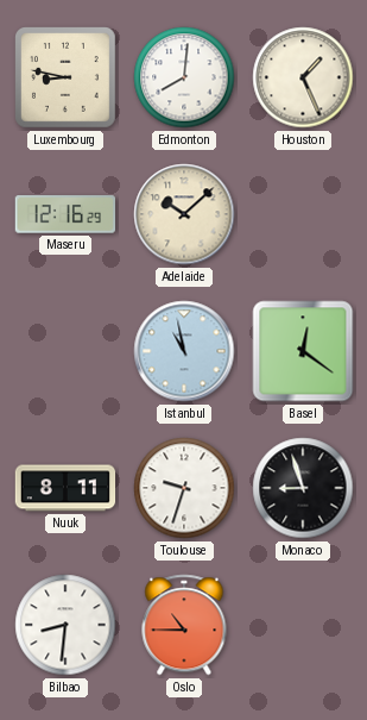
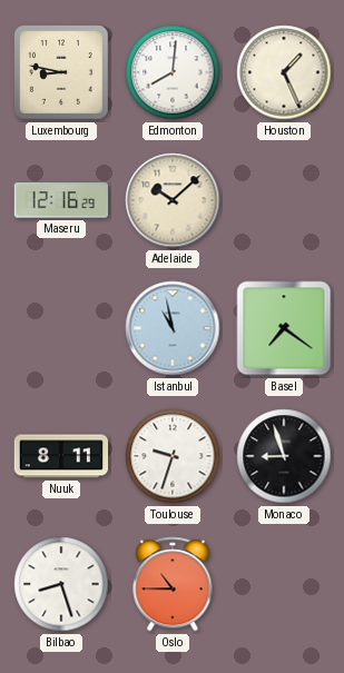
Basel: 12:21 -> 7:21 (284, 328)
Bilbao: 8:31 -> 8:27 (61, 584)
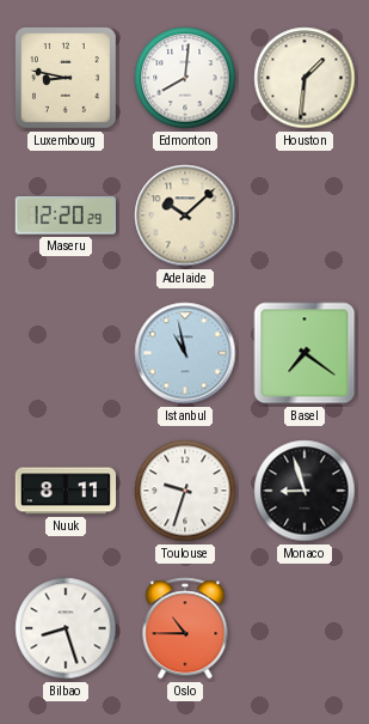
Houston: 1:26 -> 1:31 (305, 78)
Maseru: 12:16 -> 12:20 (64, 215)
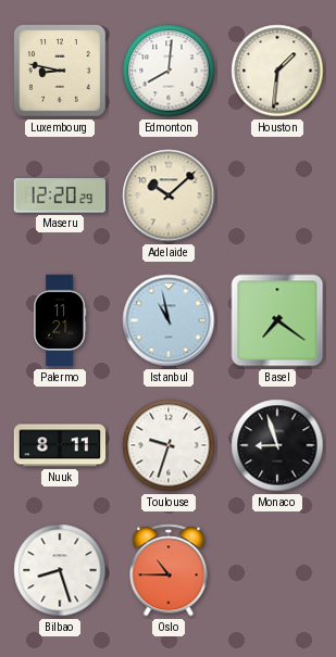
Palermo: none -> 11:21 (61, 320)
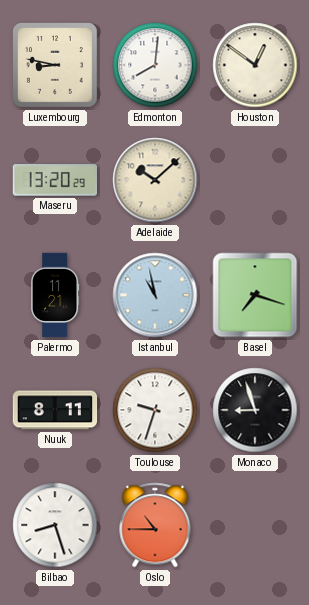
Houston: 1:31 -> 12:51 (255, 65)
Maseru: 12:20 -> 13:20 (54, 180)
Basel: 7:21 -> 7:18 (255, 295)
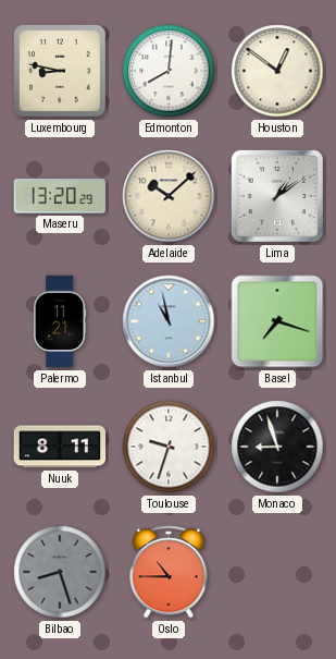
Lima: none -> 1:09 (277, 196)
Bilbao dial: white -> grey (60, 572)
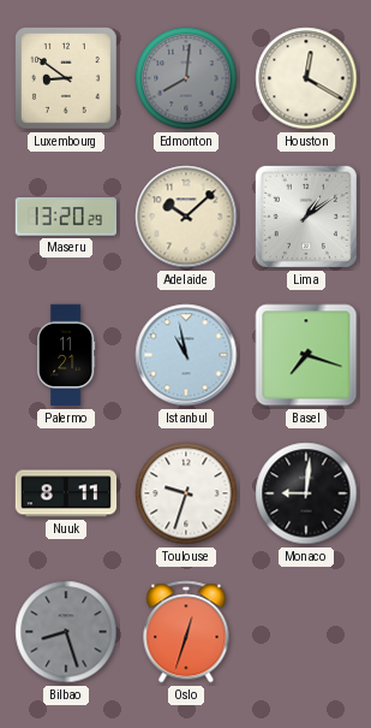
Luxembourg: 8:47 -> 8:51 (67, 79)
Edmonton dial: white -> grey (186, 78)
Houston: 12:51 -> 12:20 (306, 78)
Monaco: 8:57 -> 9:01 (306, 493)
Oslo: 10:45 -> 12:33 (186, 632)
